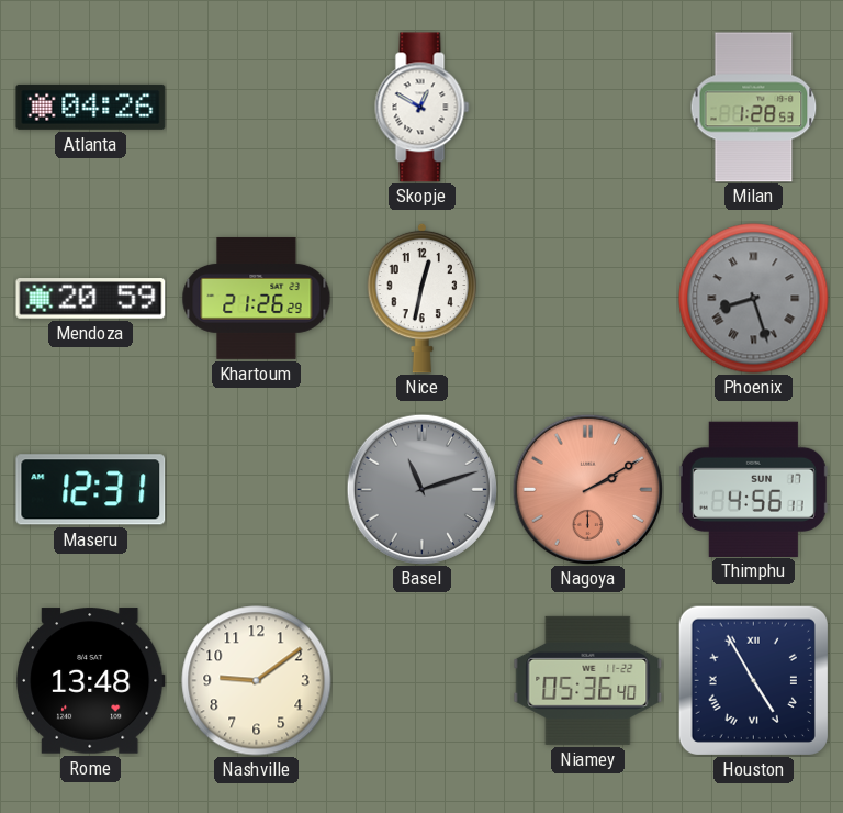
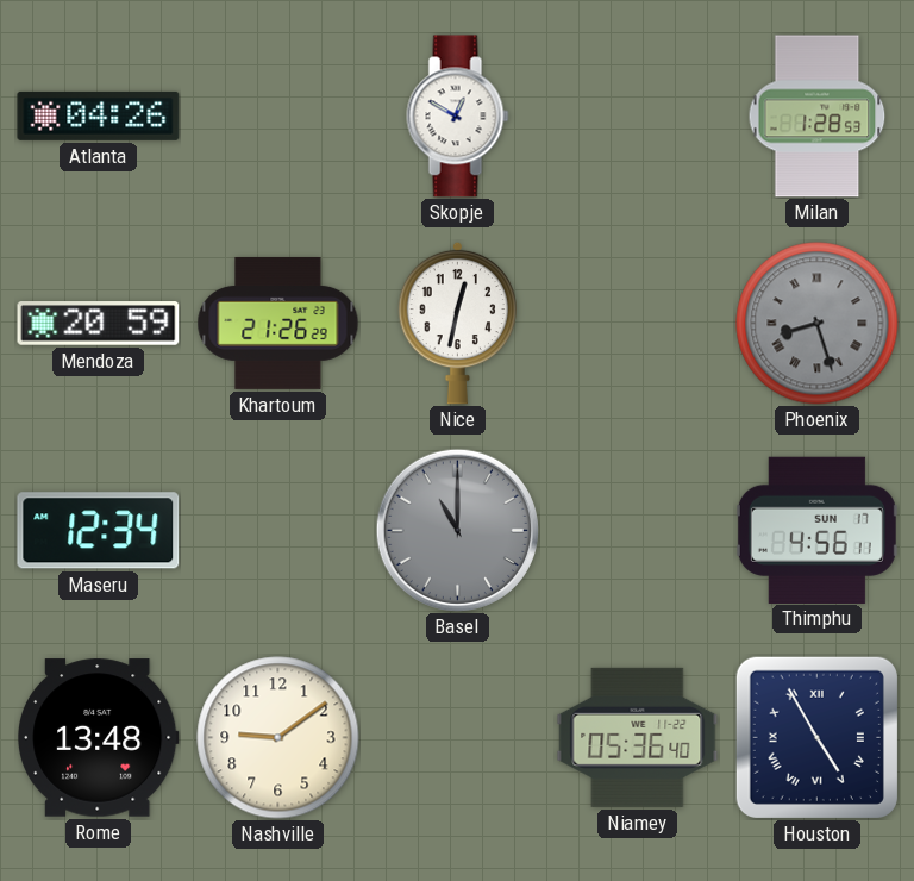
Maseru: 12:31 -> 12:34 (99, 531)
Basel: 11:12 -> 11:00 (457, 530)
Nagoya: 2:10 -> none (587, 489)
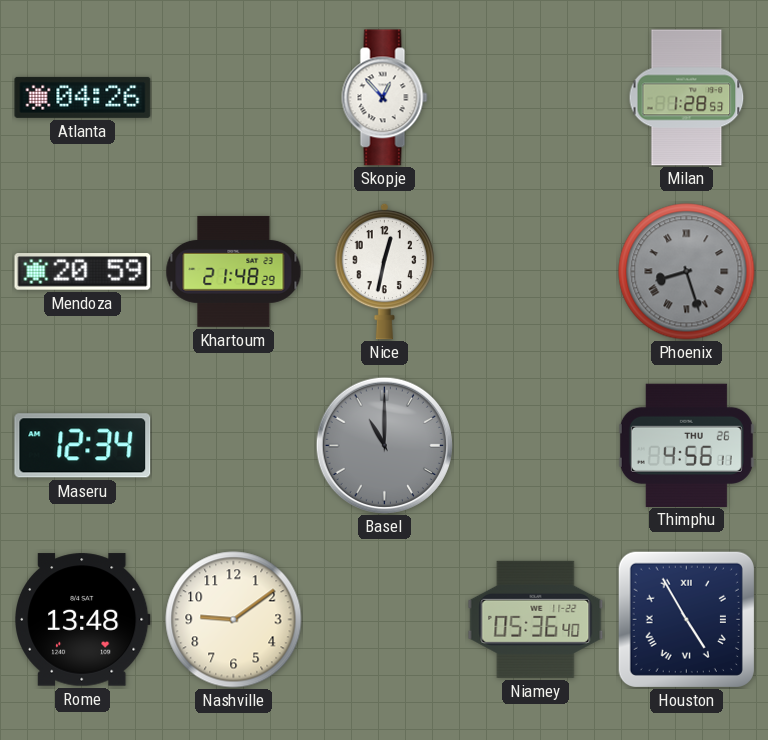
Skopje: 12:50 -> 12:53 (385, 98)
Khartoum: 21:26 -> 21:48 (234, 271)
Thimphu date: SUN 17 -> THU 26 (686, 445)
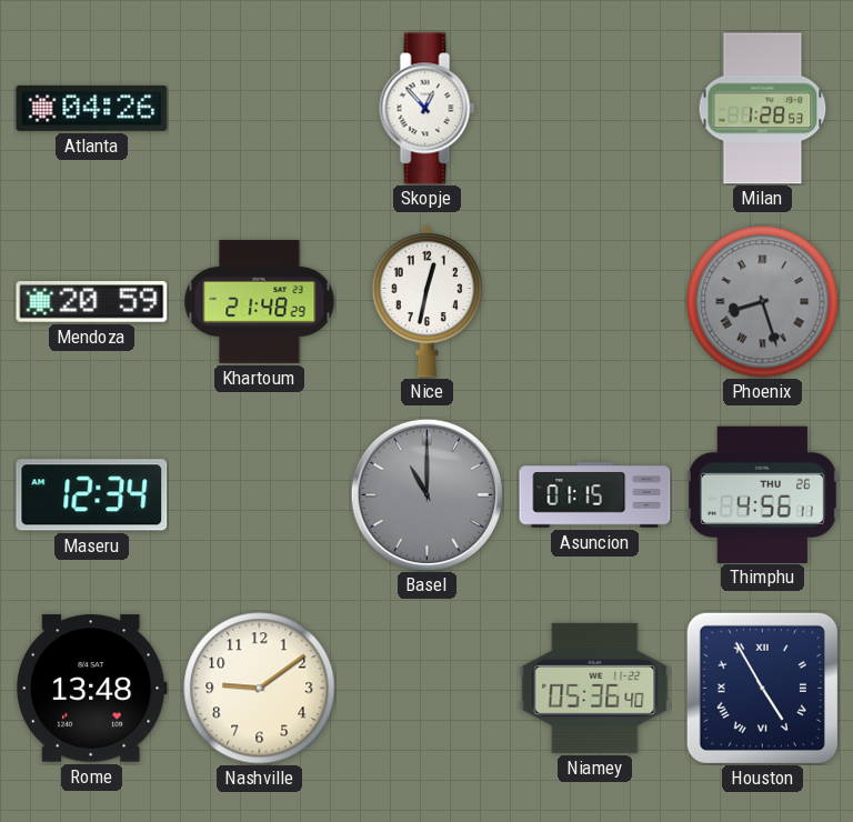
Asuncion: none -> 01:15 (595, 495)
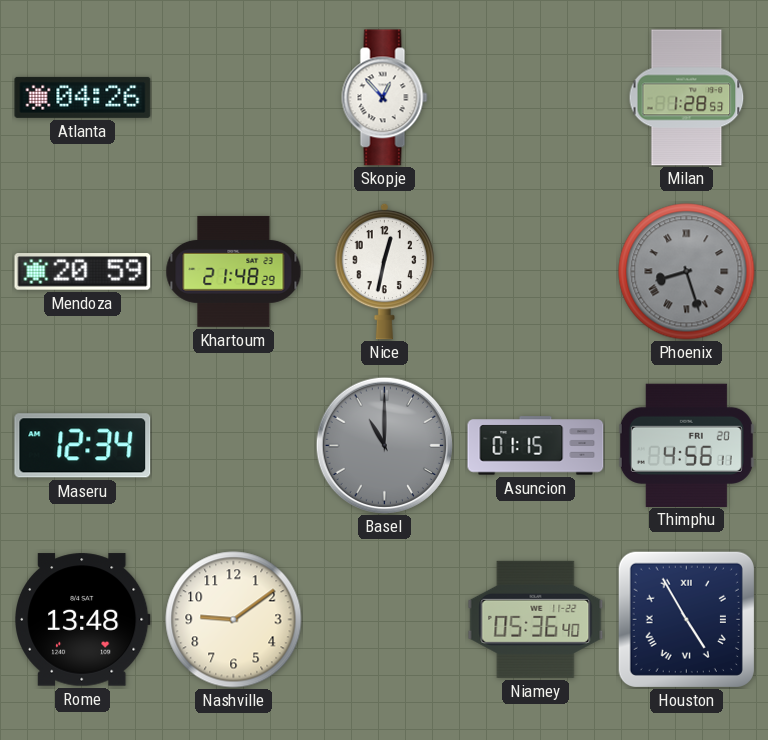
Thimphu date: THU 26 -> FRI 20 (686, 445)
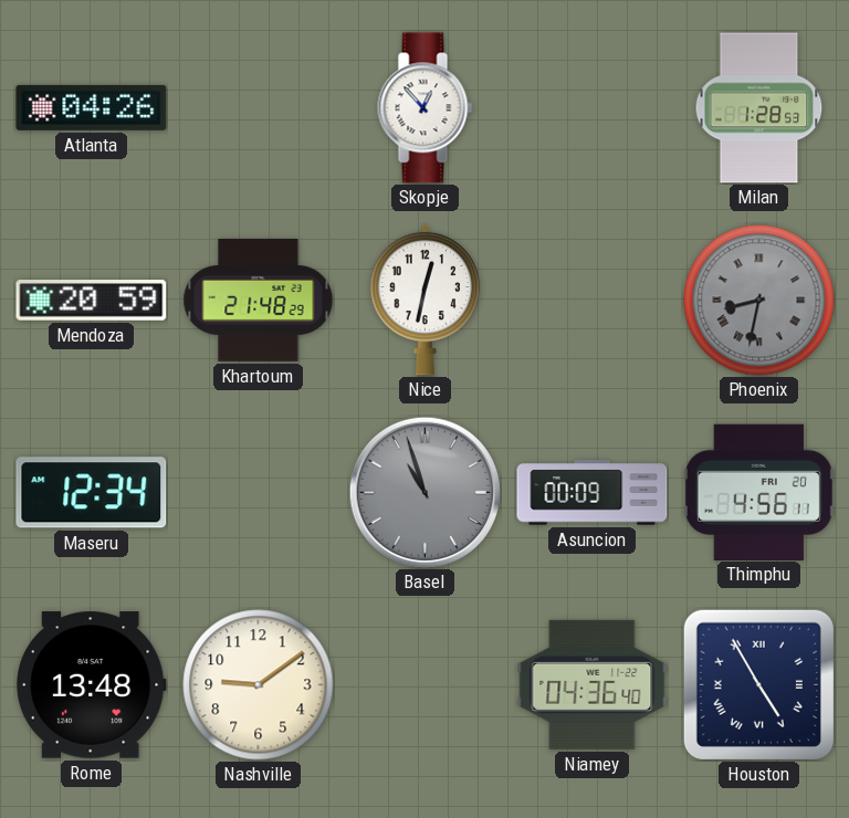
Phoenix: 8:27 -> 8:32 (759, 301)
Basel: 11:00 -> 10:57 (424, 492)
Asuncion: 01:15 -> 00:09 (593, 493)
Niamey: 05:36 -> 04:36 (593, 684)
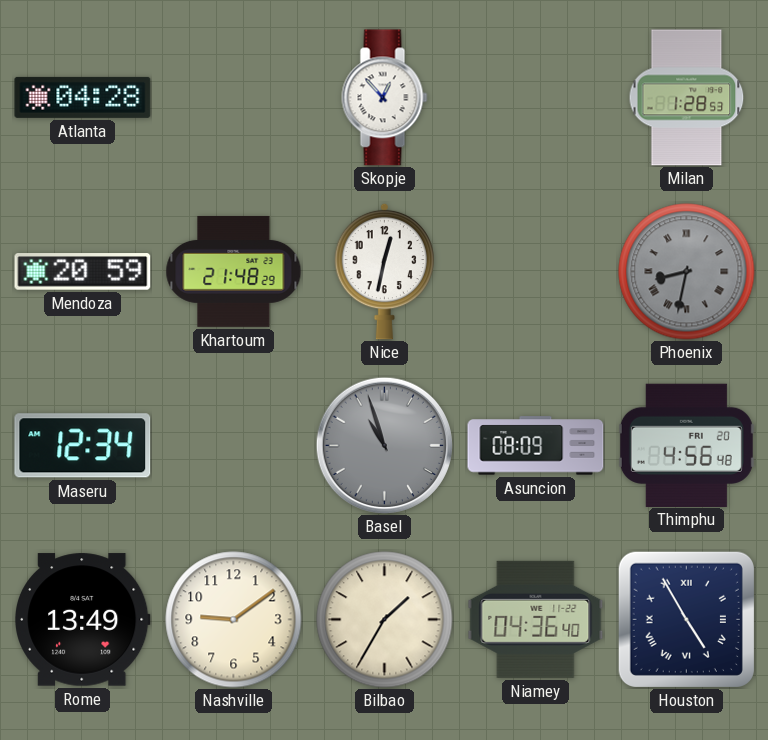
Atlanta: 04:26 -> 04:28 (83, 97)
Asuncion: 00:09 -> 08:09 (536, 446)
Thimphu: 4:56:11 -> 4:56:48 (686, 445)
Rome: 13:48 -> 13:49 (83, 620)
Bilbao: none -> 1:35 (385, 620)
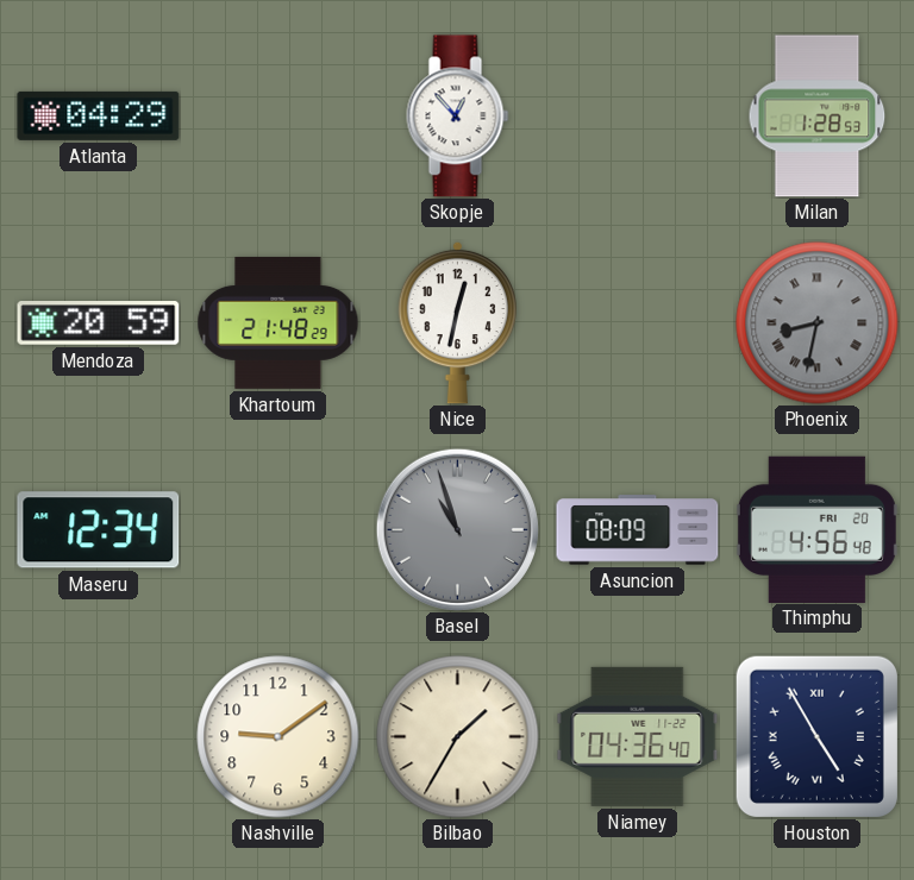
Atlanta: 04:28 -> 04:29 (99, 115)
Rome: 13:49 -> none (83, 620)
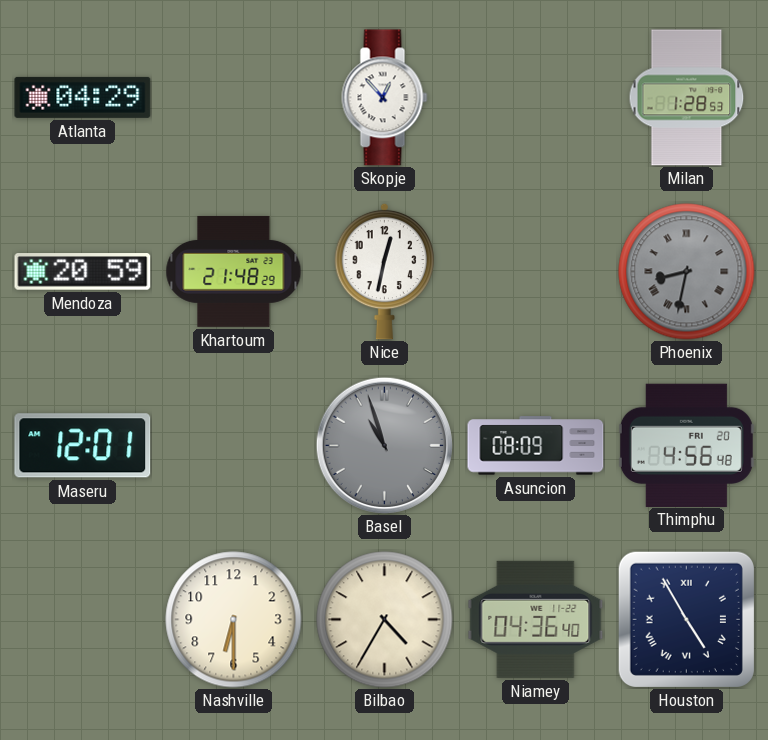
Maseru: 12:34 -> 12:01 (83, 446)
Nashville: 9:09 -> 6:30 (234, 620)
Bilbao: 1:35 -> 4:35 (385, 620)
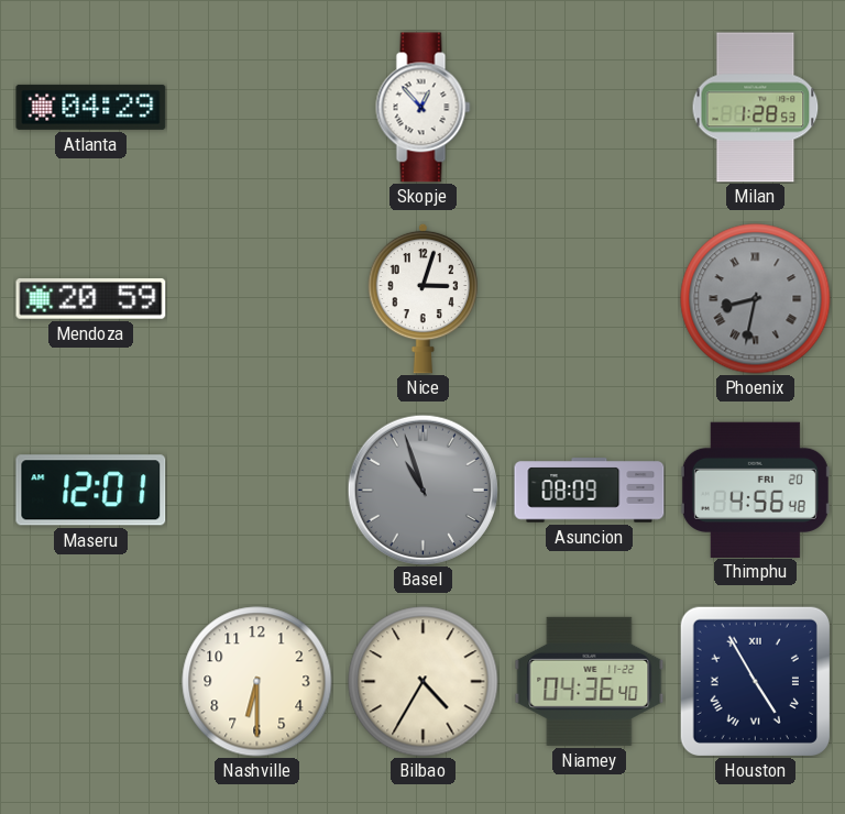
Khartoum: 21:48 -> none (234, 271)
Nice: 12:32 -> 3:03 (424, 298)
